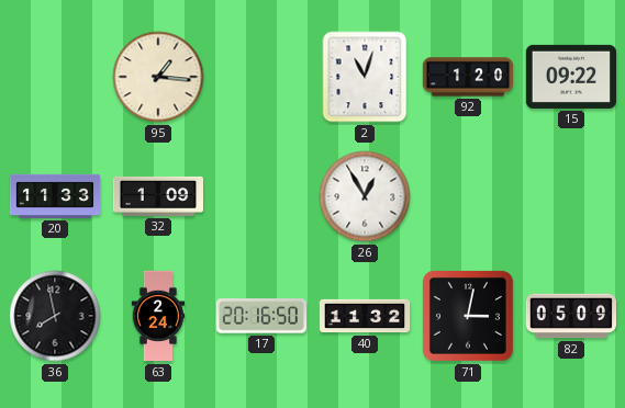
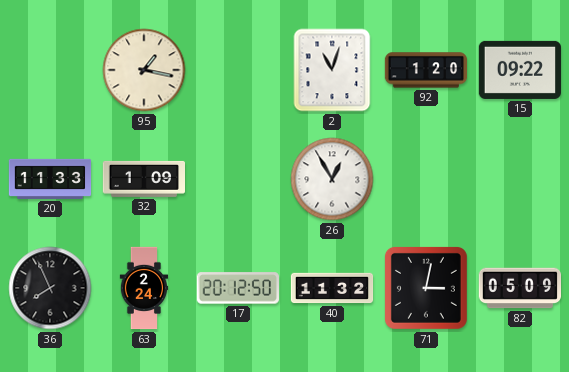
95: 1:16 -> 1:17 (144, 70)
36: 7:58 -> 7:56 (50, 288)
17: 20:16 -> 20:12 (238, 288)
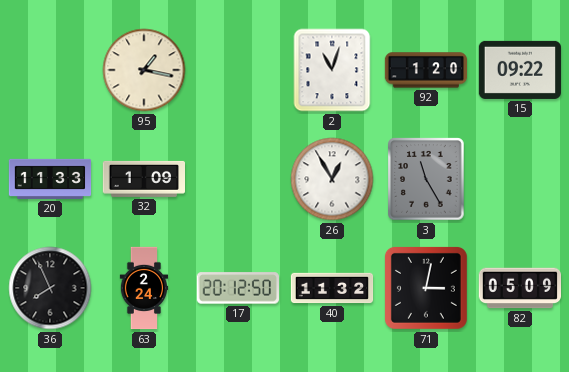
3: none -> 11:25 (426, 179)
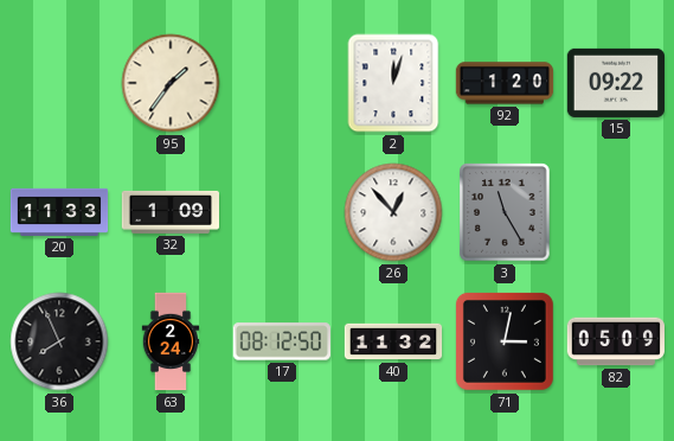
95: 1:17 -> 1:36 (171, 83)
2: 11:03 -> 12:03 (393, 83)
26: 12:55 -> 12:53 (393, 212)
17: 20:12 -> 08:12 (282, 341)
